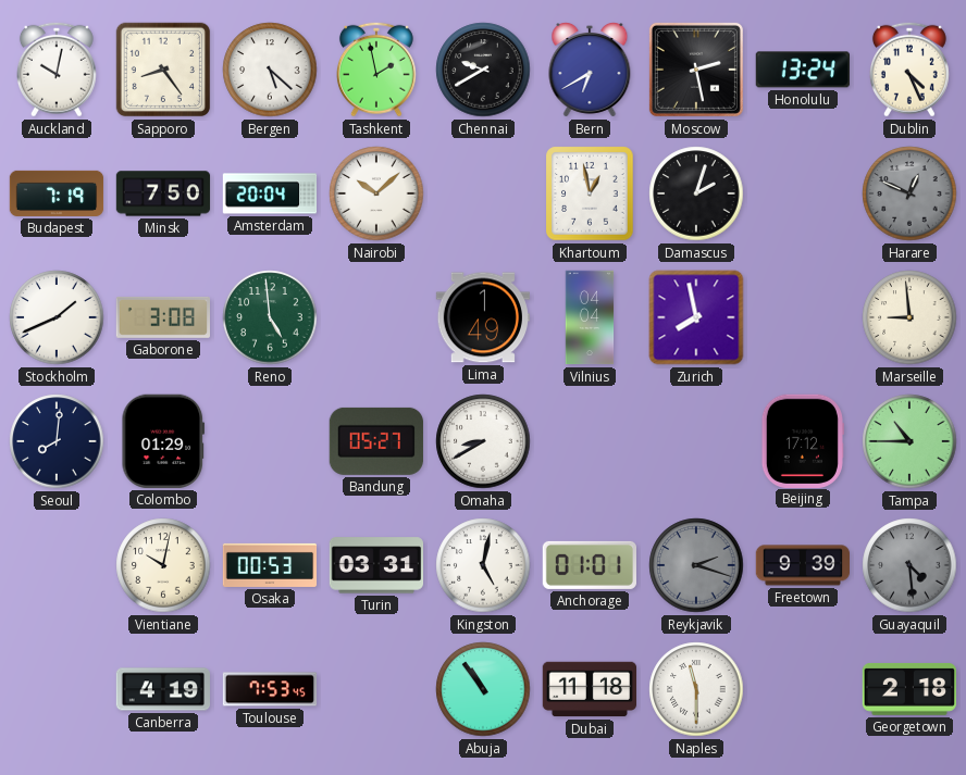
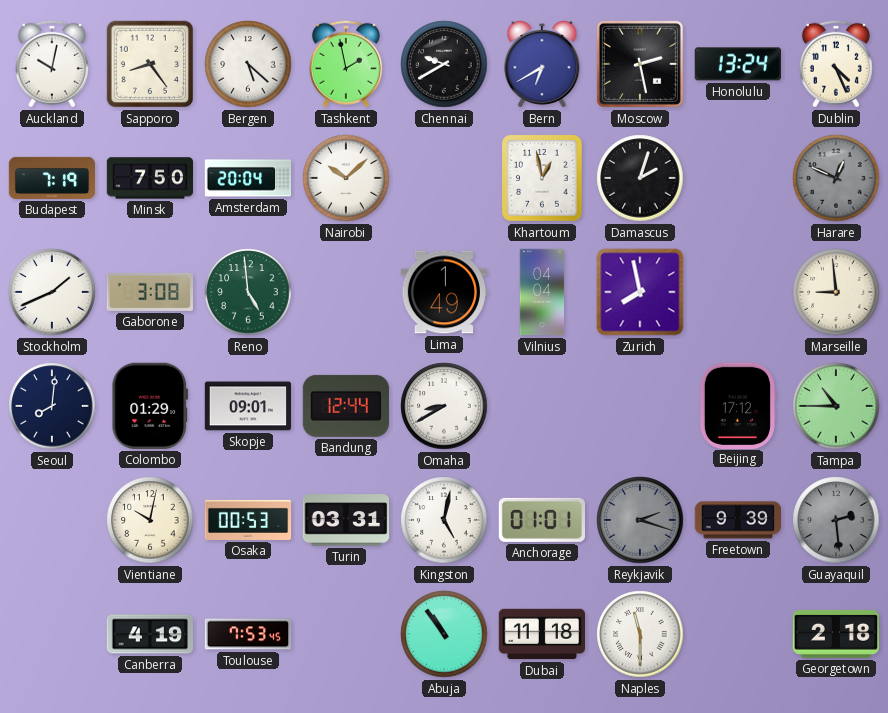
Skopje: none -> 09:01 (248, 406)
Bandung: 05:27 -> 12:44 (346, 406)
Guayaquil: 4:29 -> 2:29 (836, 520)
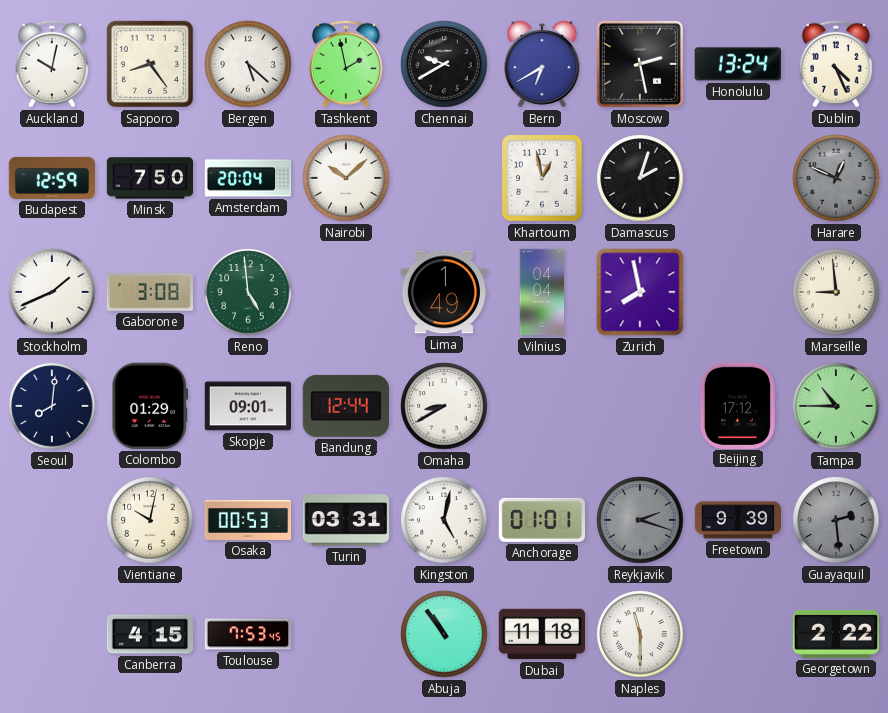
Budapest: 7:19 -> 12:59 (52, 178)
Canberra: 4:19 -> 4:15 (149, 634)
Georgetown: 2:18 -> 2:22 (835, 634)
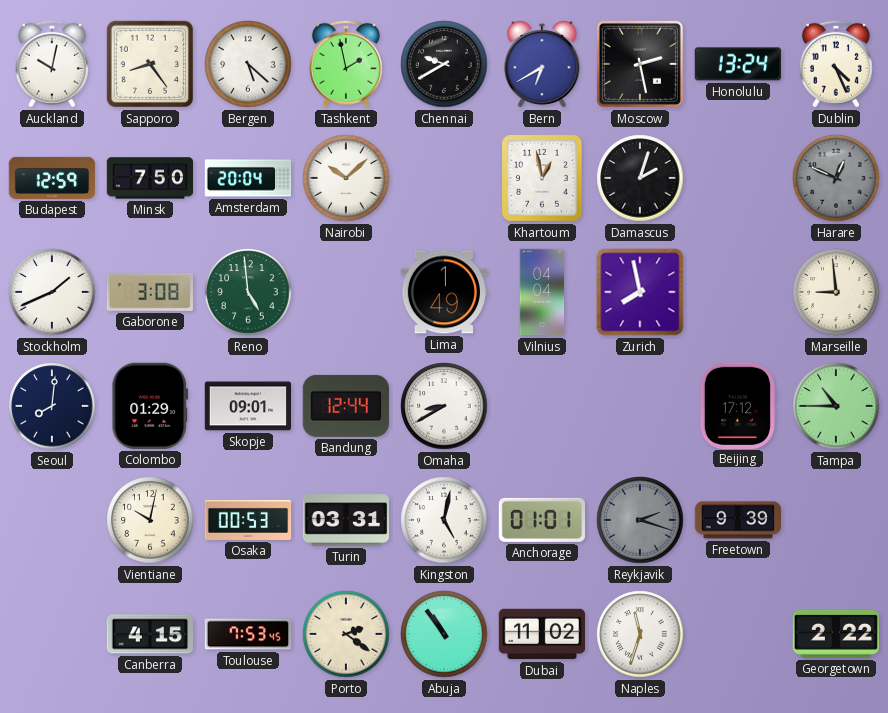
Guayaquil: 2:29 -> none (836, 520)
Porto: none -> 2:21 (346, 634)
Dubai: 11:18 -> 11:02 (542, 634)
Naples: 11:30 -> 11:33 (640, 634)
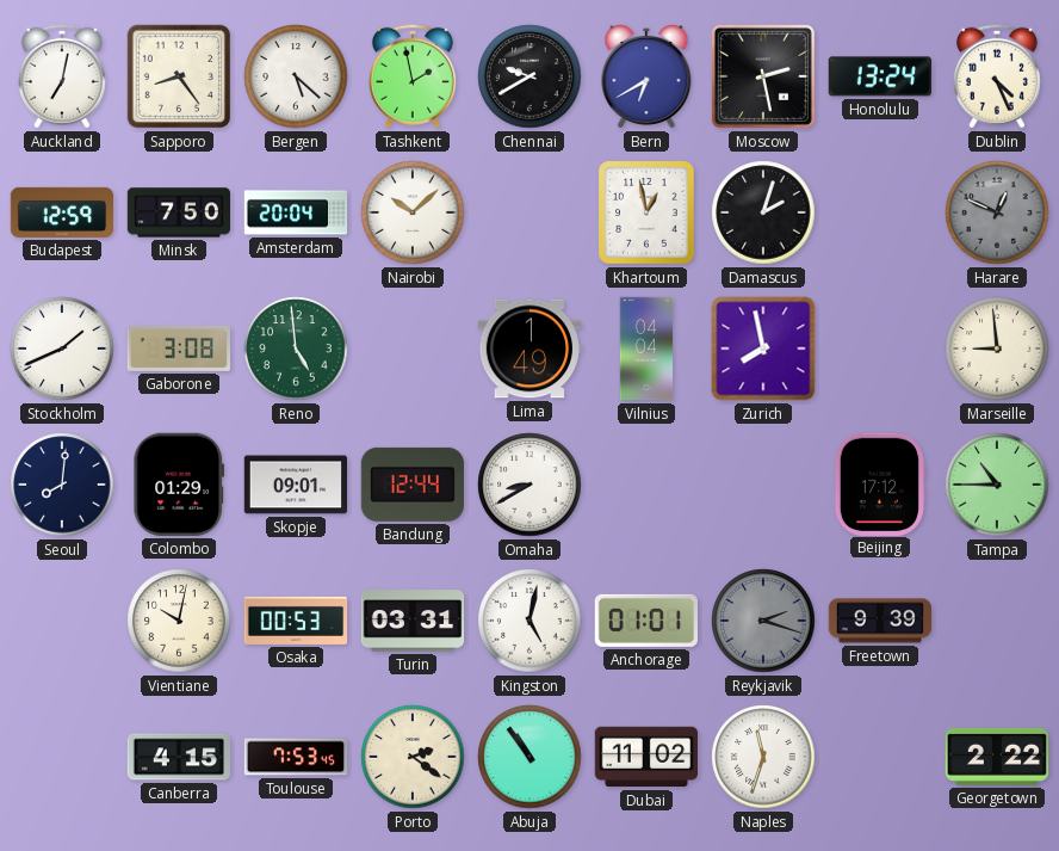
Auckland: 10:02 -> 7:02 (62, 76)
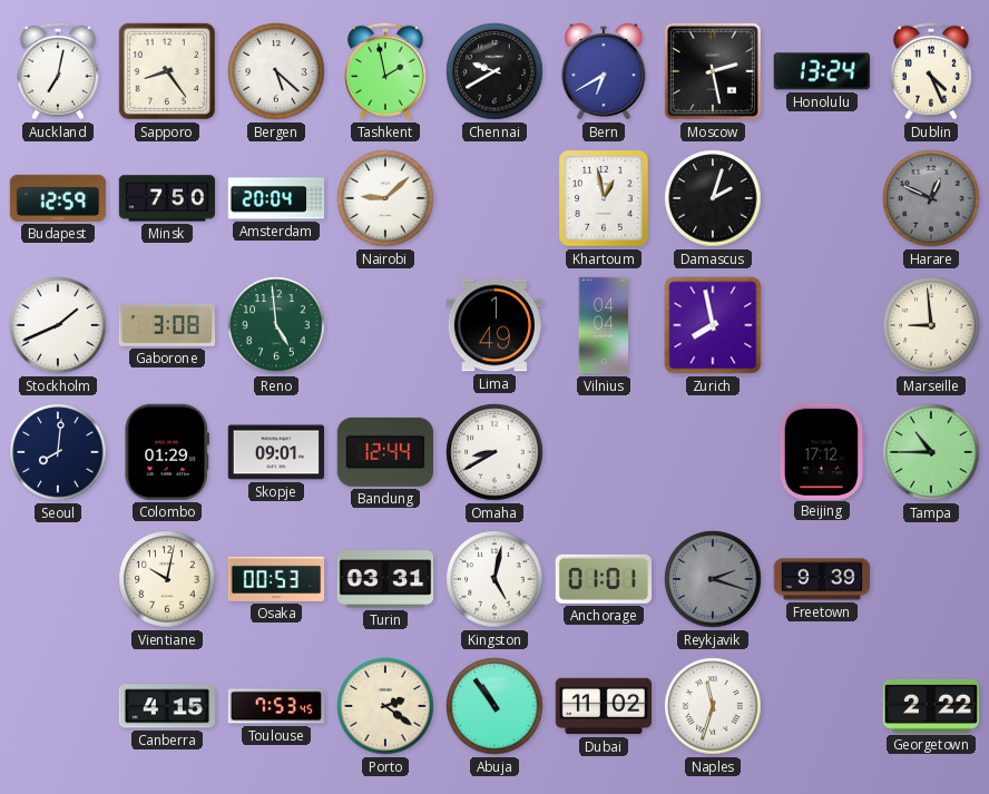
Nairobi: 10:08 -> 9:08 (385, 198)
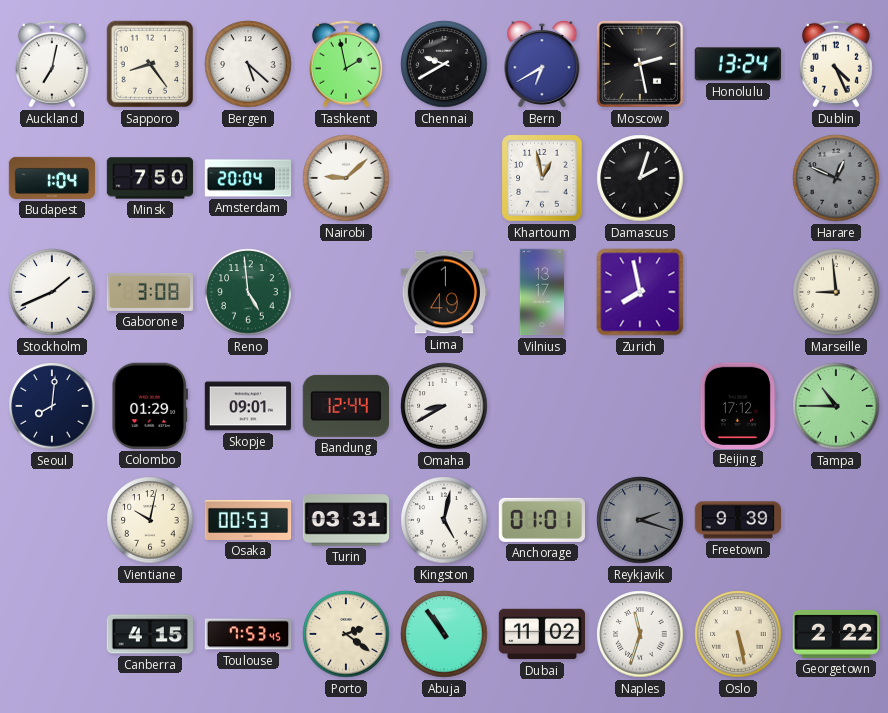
Budapest: 12:59 -> 1:04 (52, 178)
Vilnius: 04:04 -> 13:17 (542, 292)
Oslo: none -> 5:28 (738, 634)
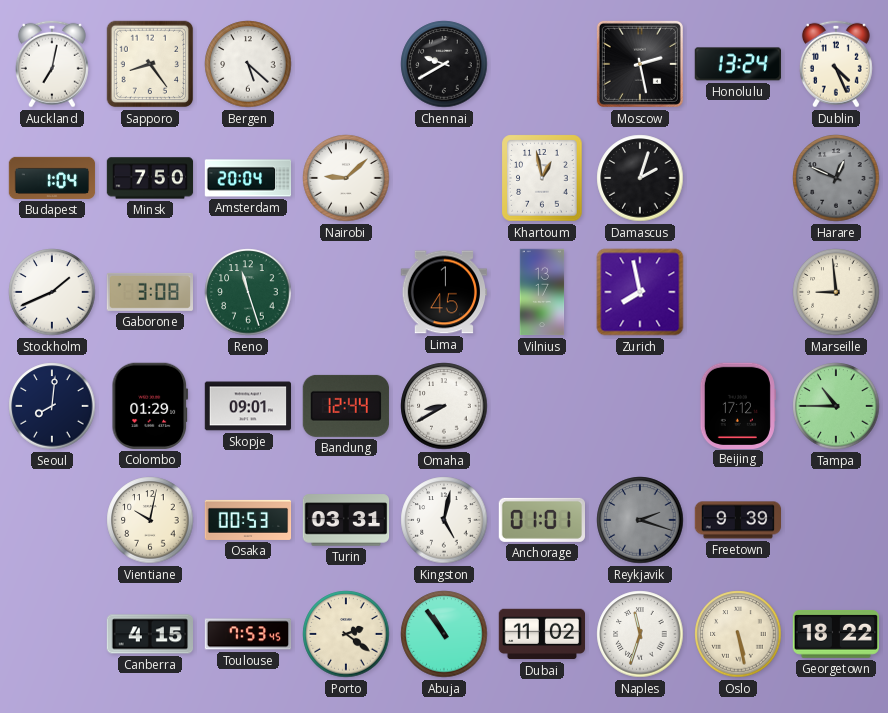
Tashkent: 1:58 -> none (346, 64)
Bern: 6:40 -> none (542, 65)
Reno: 4:59 -> 11:27 (248, 292)
Lima: 1:49 -> 1:45 (443, 292)
Georgetown: 2:22 -> 18:22 (835, 634)
